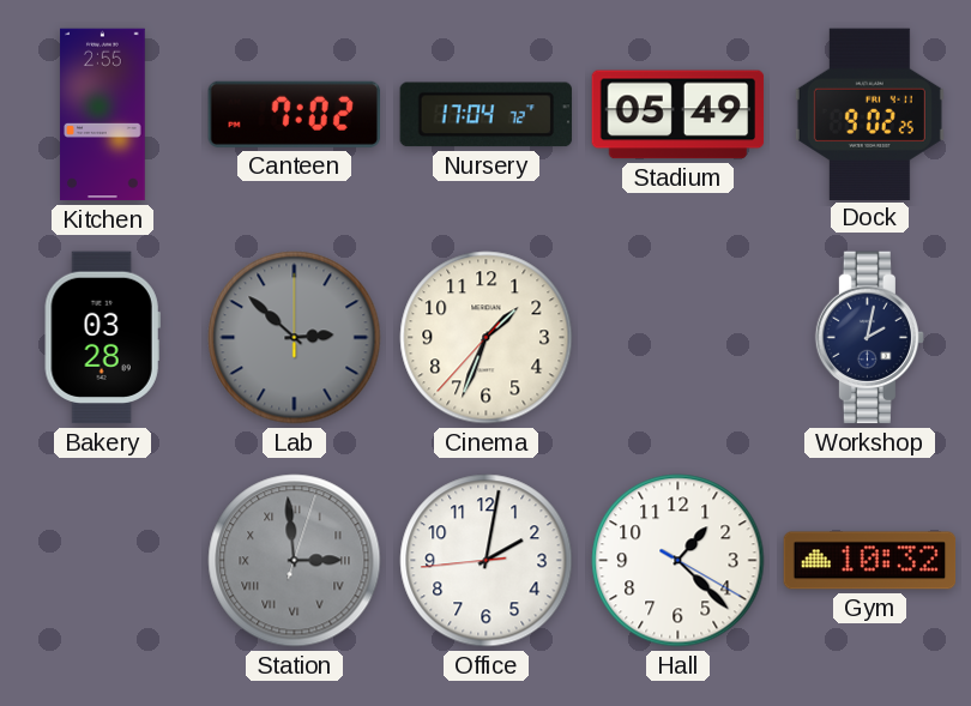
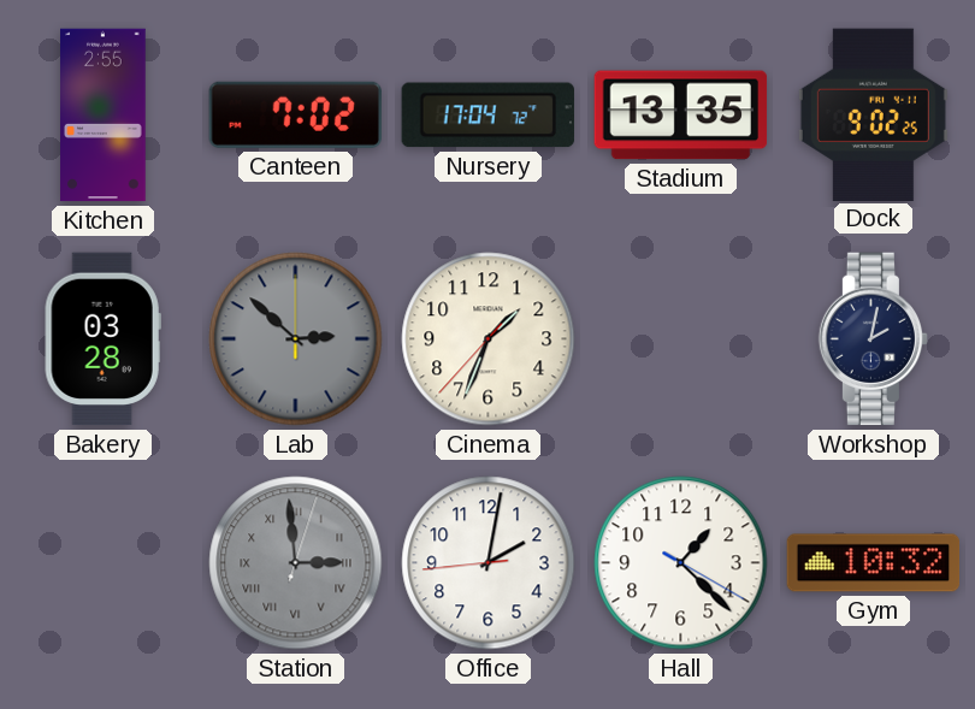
Stadium: 05:49 -> 13:35 (681, 116)
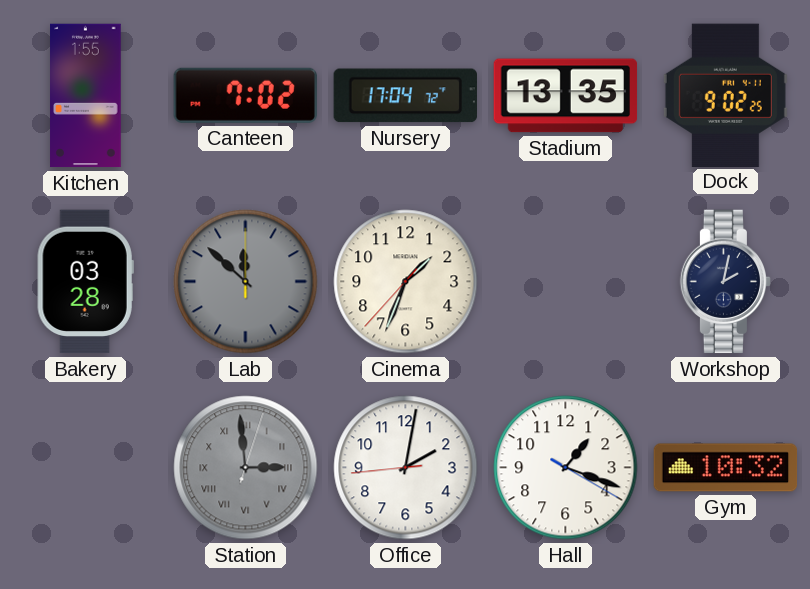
Kitchen: 2:55 -> 1:55 (86, 96)
Lab: 2:52 -> 11:52 (246, 282)
Hall: 1:22 -> 1:18 (566, 468)
